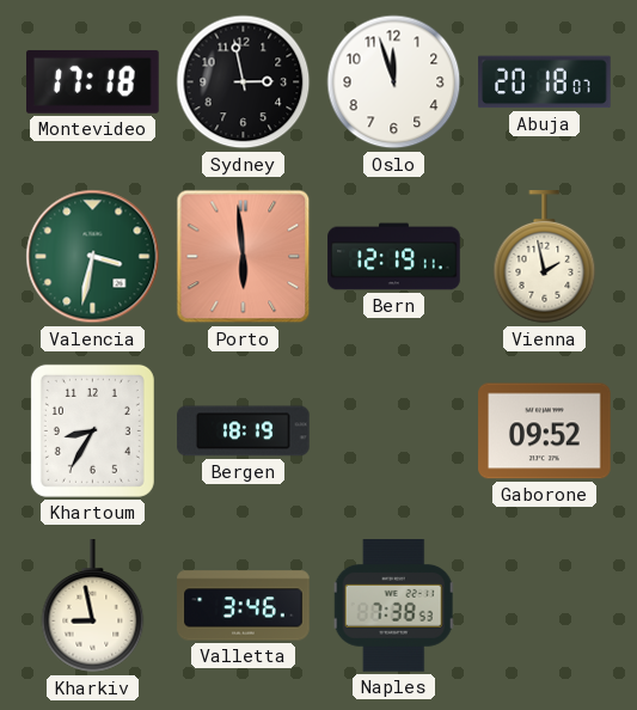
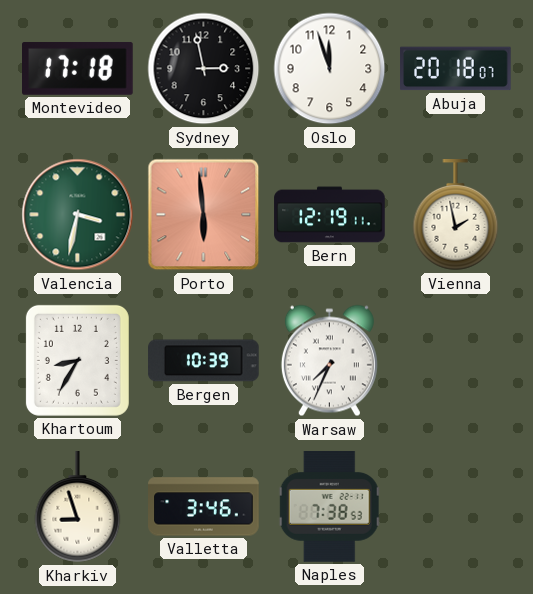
Bergen: 18:19 -> 10:39 (204, 361)
Warsaw: none -> 7:34 (329, 361)
Gaborone: 09:52 -> none (545, 431)
Kharkiv: 8:58 -> 8:57 (78, 507)
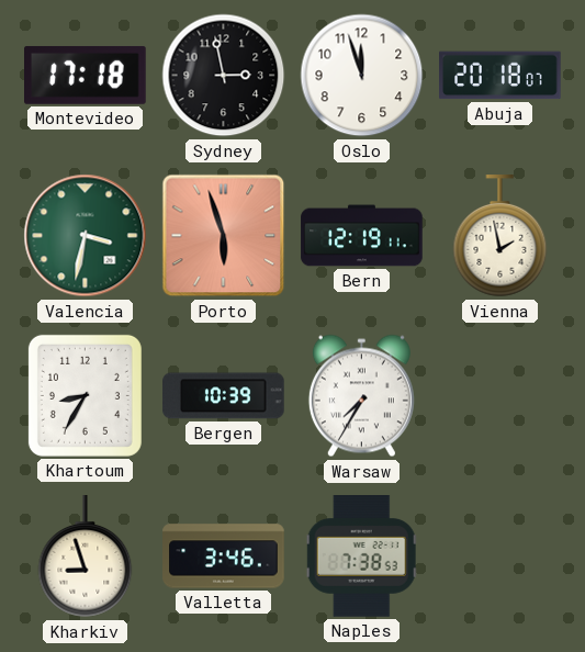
Porto: 5:59 -> 5:57 (224, 236)
Warsaw: 7:34 -> 7:35 (361, 396)
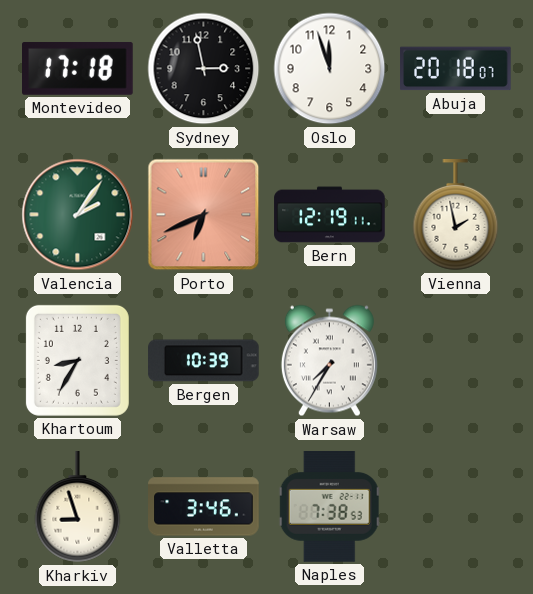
Valencia: 3:32 -> 2:06 (78, 215)
Porto: 5:57 -> 6:41 (204, 215)
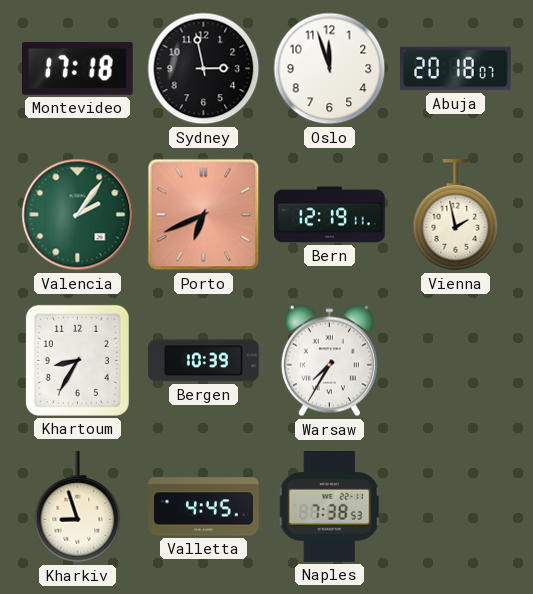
Valletta: 3:46 -> 4:45 (204, 507)
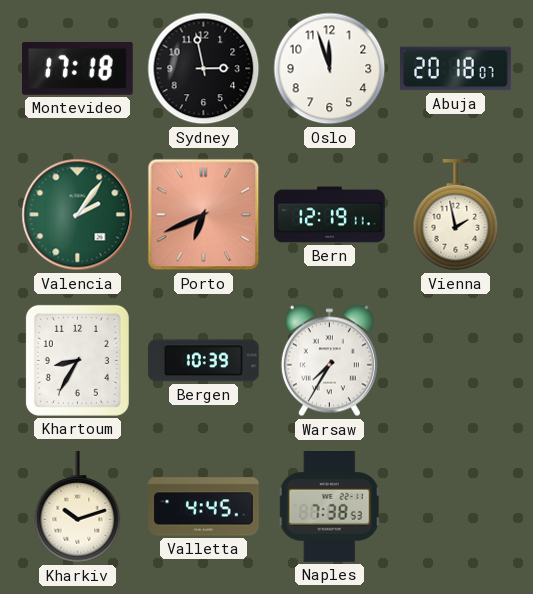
Kharkiv: 8:57 -> 10:12 (78, 507)
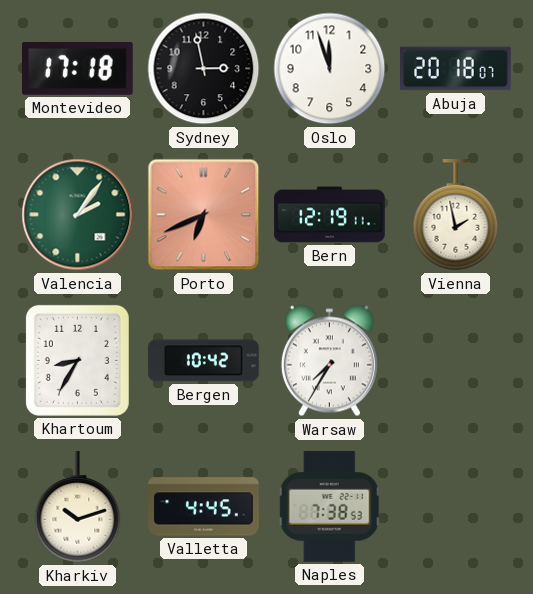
Bergen: 10:39 -> 10:42 (204, 361)
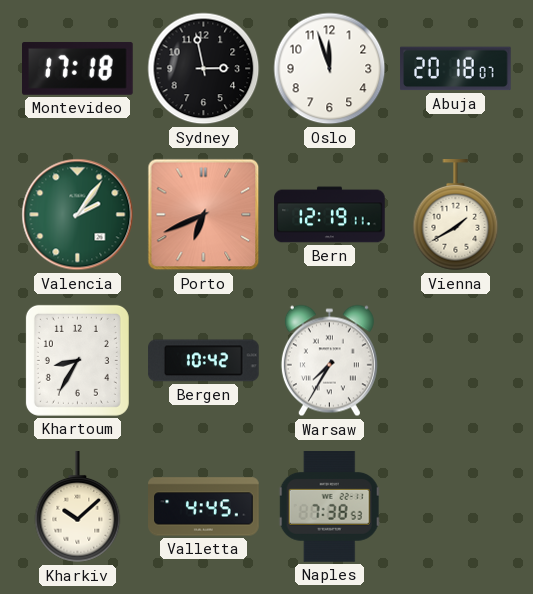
Vienna: 1:58 -> 1:40 (456, 215)
Kharkiv: 10:12 -> 10:08 (78, 507)
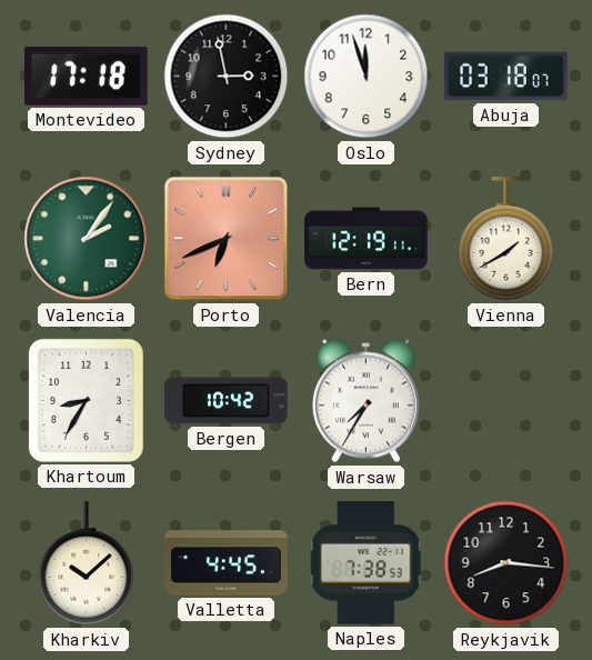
Abuja: 20:18 -> 03:18 (506, 77)
Reykjavik: none -> 8:16 (506, 563)
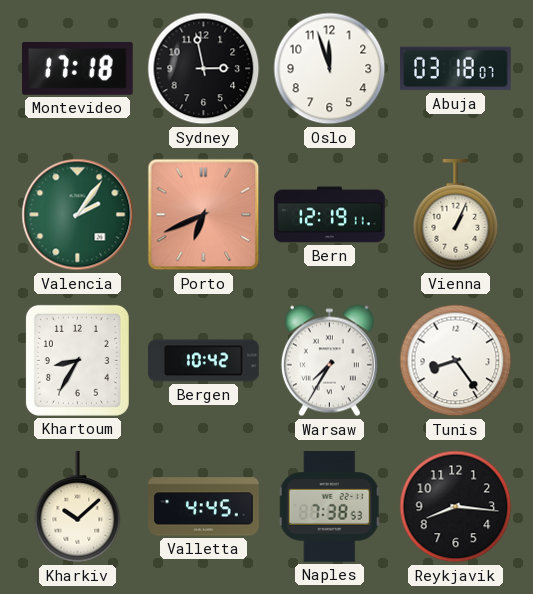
Vienna: 1:40 -> 1:04 (456, 215)
Tunis: none -> 8:24 (456, 361)
